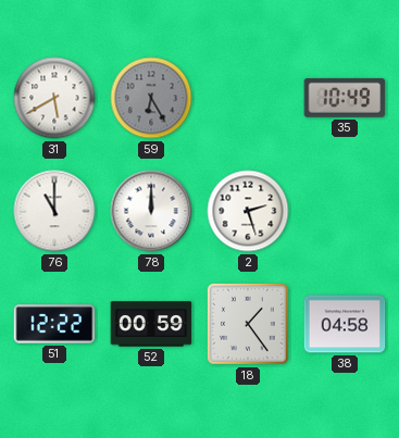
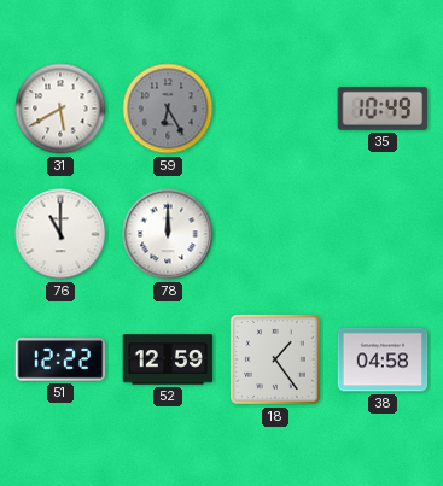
2: 2:27 -> none (248, 211)
52: 00:59 -> 12:59 (168, 359)
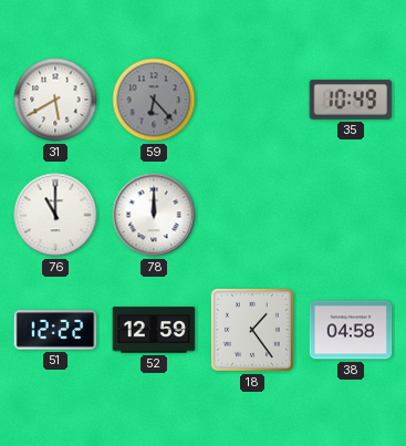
59: 6:25 -> 6:23 (154, 100)
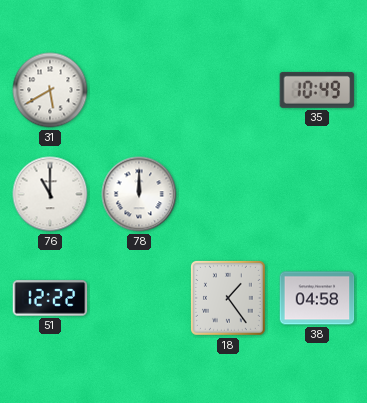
59: 6:23 -> none (154, 100)
52: 12:59 -> none (154, 330)
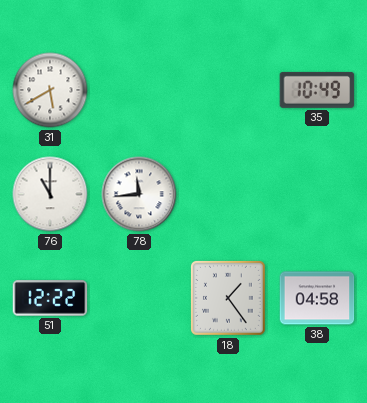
78: 12:00 -> 11:44 (139, 194)
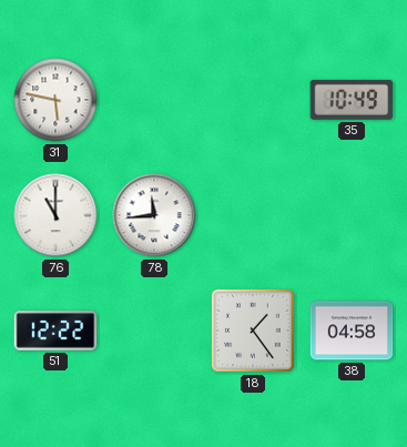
31: 5:40 -> 5:47 (55, 100)
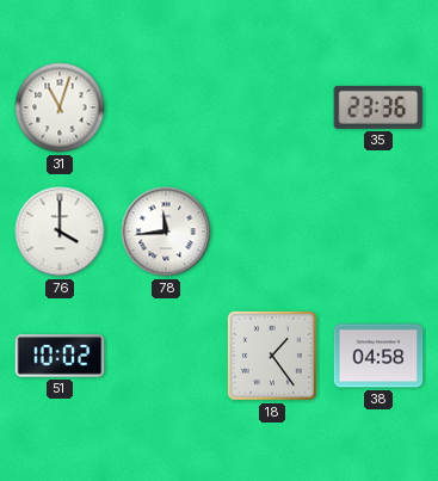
31: 5:47 -> 11:03 (60, 107)
35: 10:49 -> 23:36 (378, 107)
76: 11:00 -> 4:00 (60, 232)
51: 12:22 -> 10:02 (60, 356)
